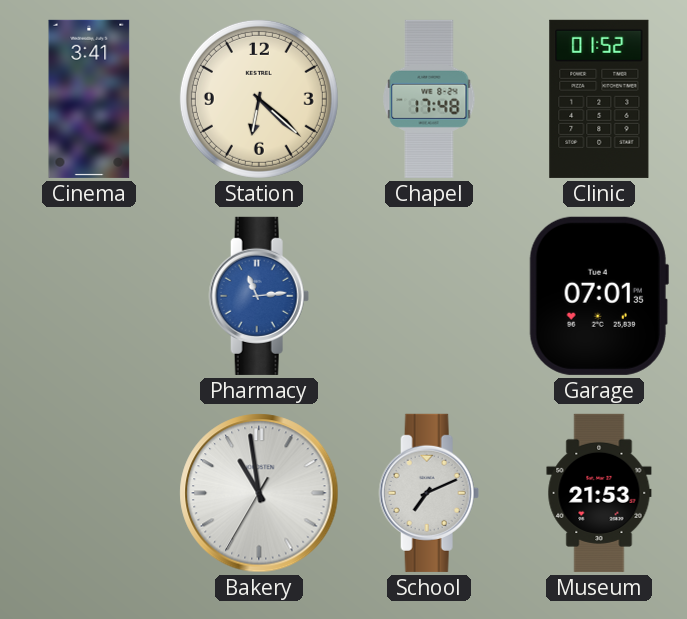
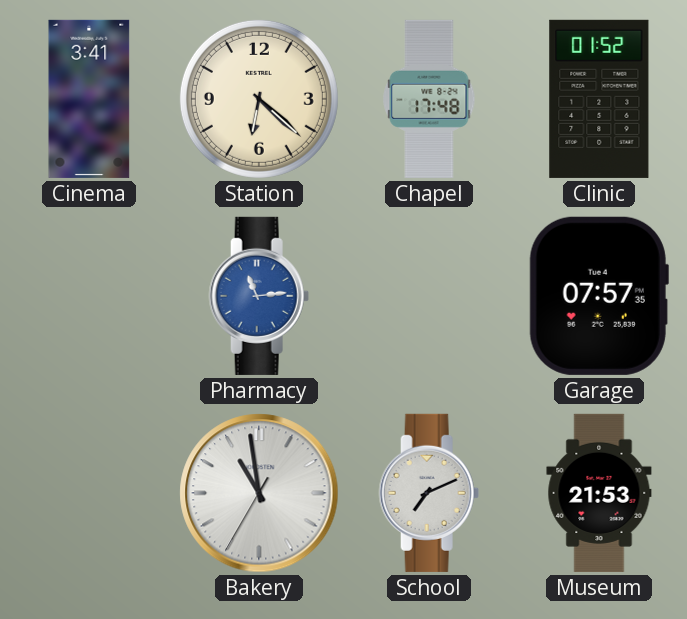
Garage: 07:01 -> 07:57 (599, 296)
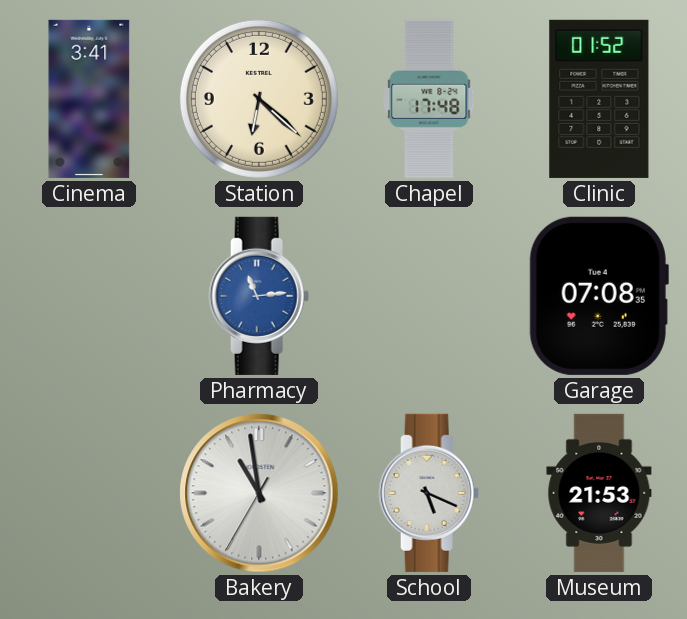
Garage: 07:57 -> 07:08 (599, 296)
School: 7:11 -> 5:19 (429, 493)
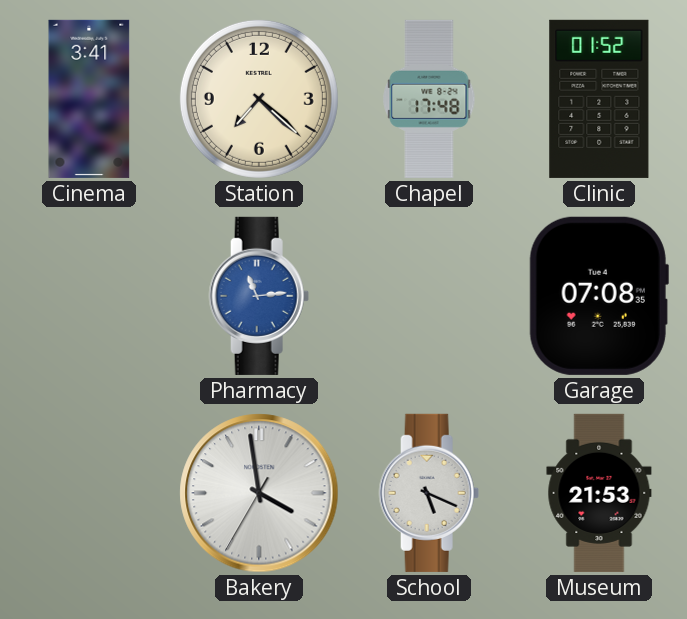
Station: 6:22 -> 7:22 (259, 99)
Bakery: 10:58 -> 3:58 (259, 493)
